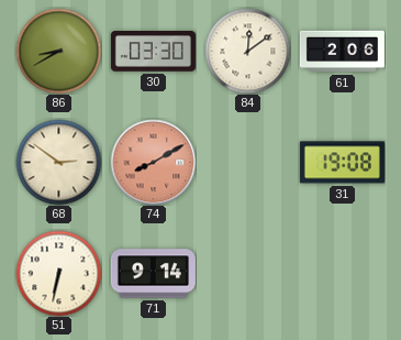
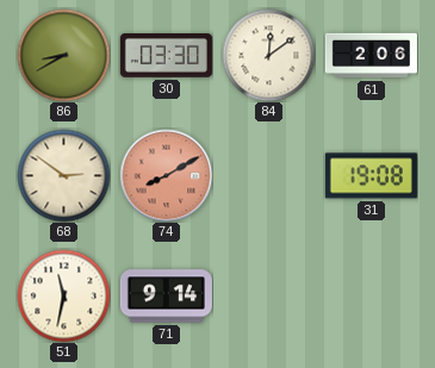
51: 6:32 -> 11:32 (63, 295)
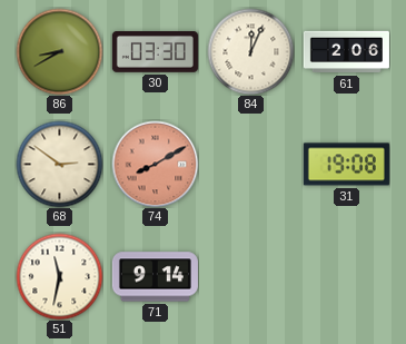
84: 12:09 -> 12:04 (250, 51)
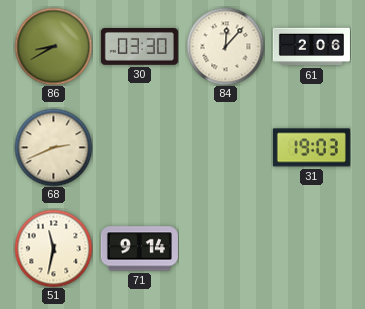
84: 12:04 -> 12:07 (225, 46)
68: 2:51 -> 2:41 (53, 147)
74: 8:10 -> none (155, 164)
31: 19:08 -> 19:03 (311, 148)
